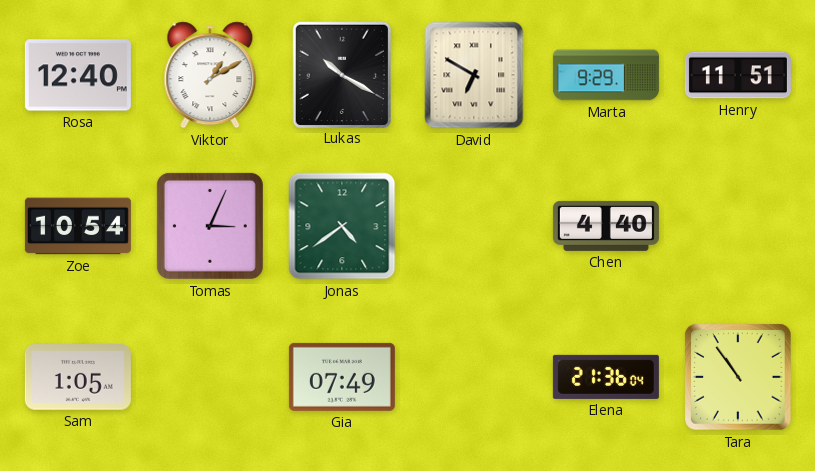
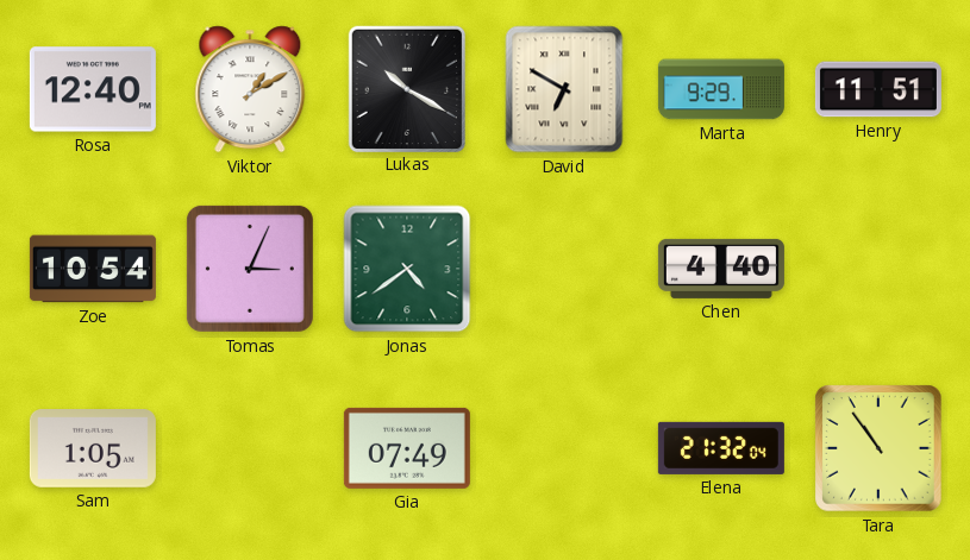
Elena: 21:36 -> 21:32 (721, 448)
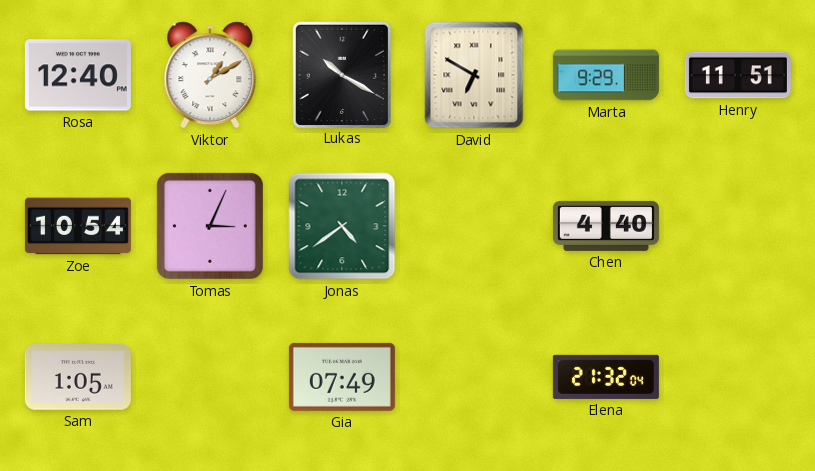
Tara: 10:54 -> none (878, 448)
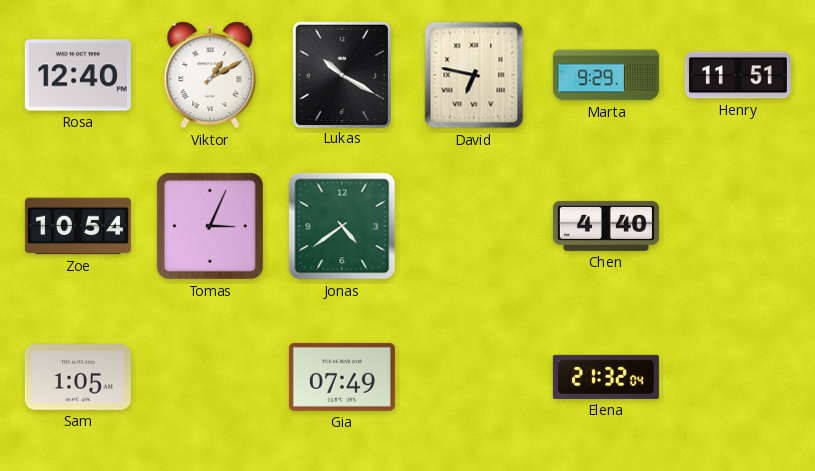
David: 6:50 -> 6:47 (474, 75)
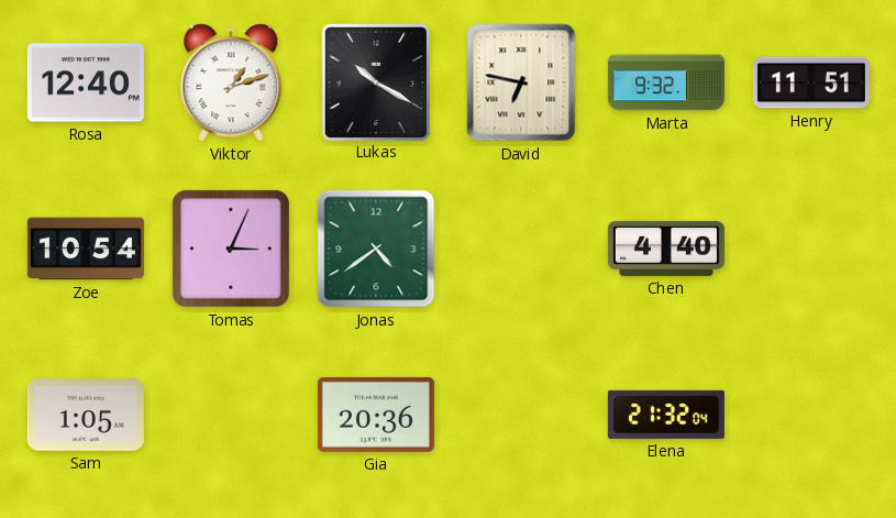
Viktor: 1:10 -> 1:12 (231, 82)
Marta: 9:29 -> 9:32 (666, 82)
Gia: 07:49 -> 20:36 (376, 415)
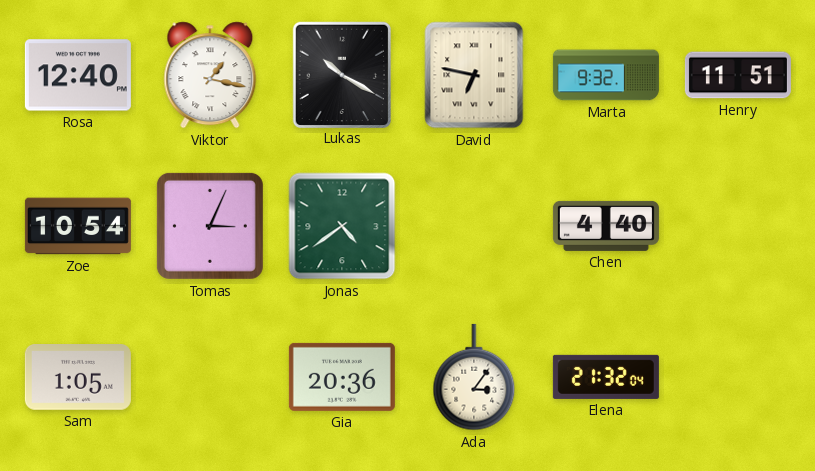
Viktor: 1:12 -> 1:17 (210, 75)
Ada: none -> 3:06 (474, 377)
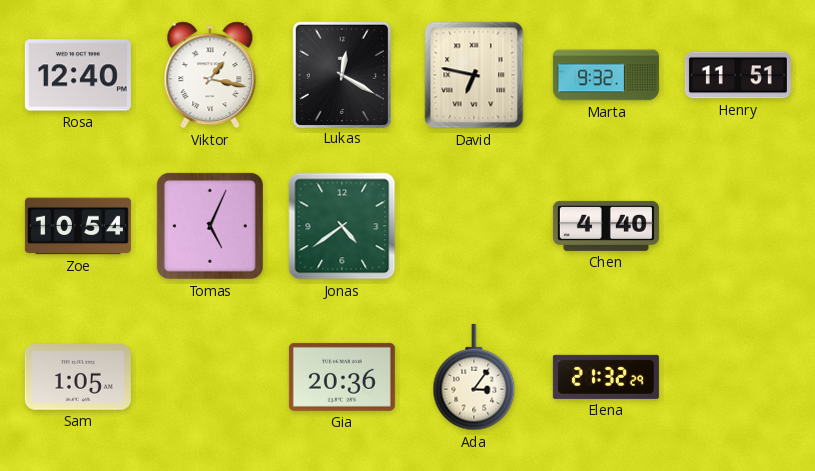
Lukas: 10:20 -> 12:20 (341, 74)
Tomas: 3:04 -> 5:04 (210, 226)
Elena: 21:32:04 -> 21:32:29 (606, 377)
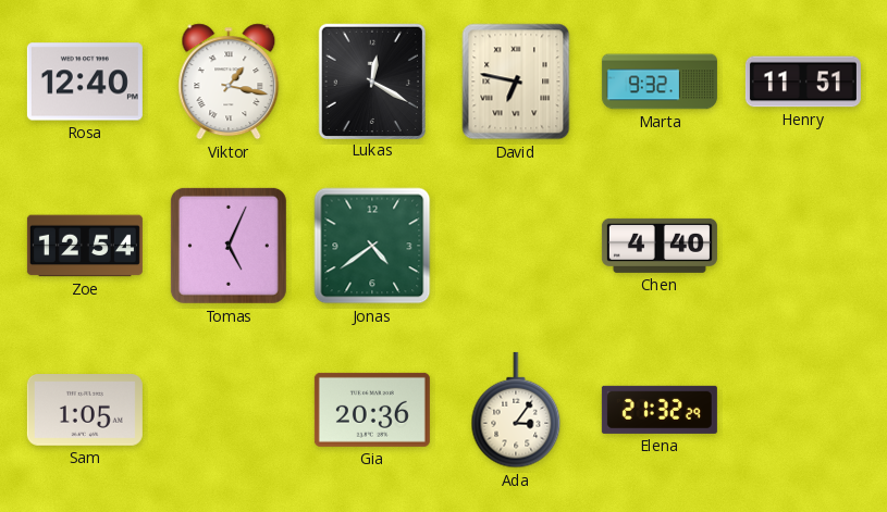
Zoe: 10:54 -> 12:54 (85, 246)
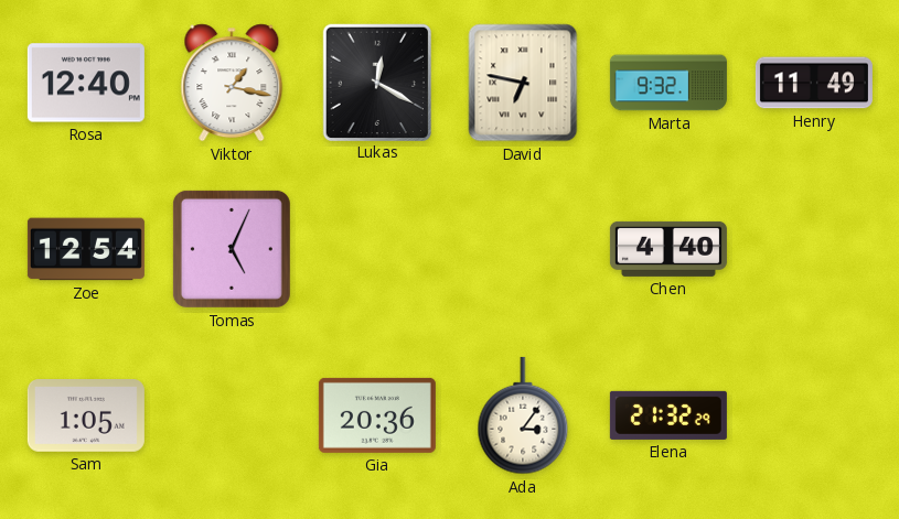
Henry: 11:51 -> 11:49 (814, 83)
Jonas: 4:39 -> none (372, 246)
